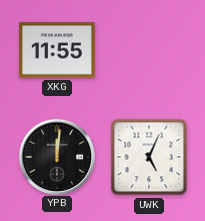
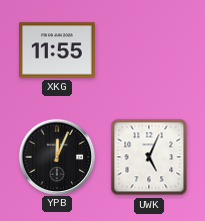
YPB: 12:01 -> 12:04 (56, 156)
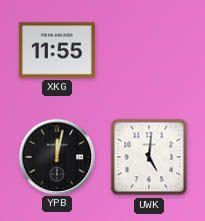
YPB: 12:04 -> 12:02 (56, 156)
UWK: 5:04 -> 5:01 (149, 157)
